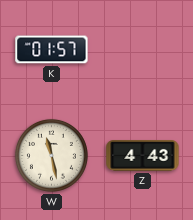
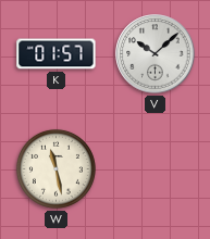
V: none -> 10:08 (156, 54)
Z: 4:43 -> none (143, 156)
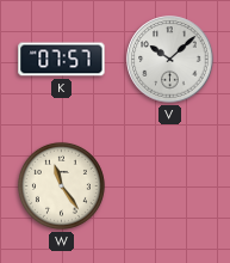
K: 01:57 -> 07:57 (62, 60)
W: 11:28 -> 11:24 (61, 185)
